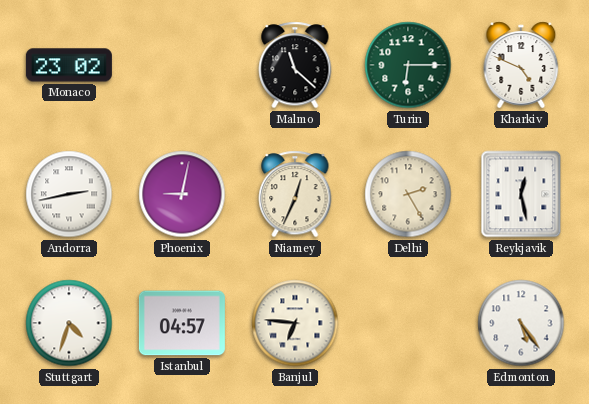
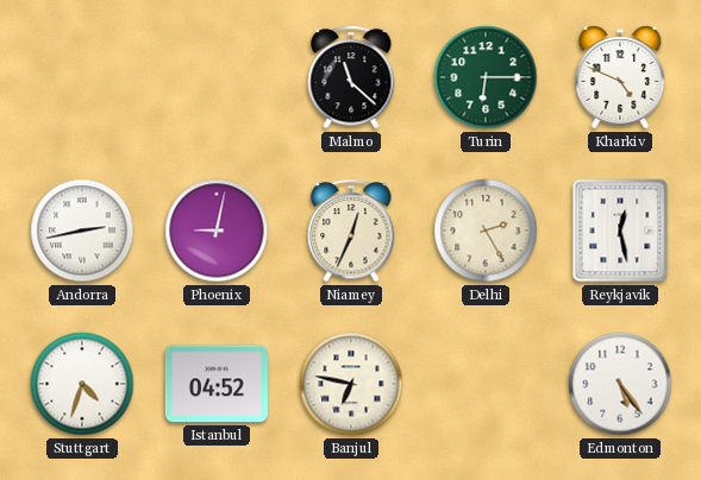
Monaco: 23:02 -> none (69, 65)
Istanbul: 04:57 -> 04:52 (217, 384)
Banjul: 6:46 -> 6:47 (351, 384)
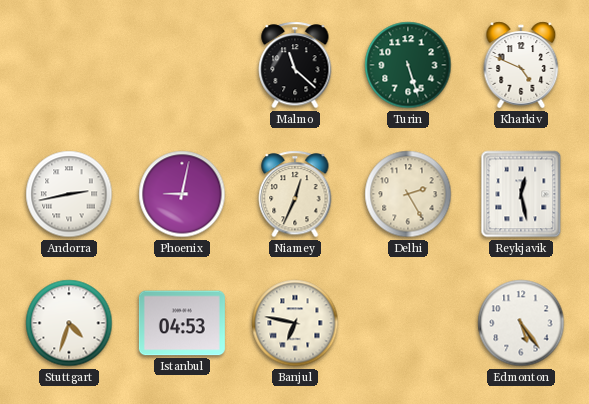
Turin: 6:15 -> 5:27 (408, 65)
Istanbul: 04:52 -> 04:53 (182, 323)
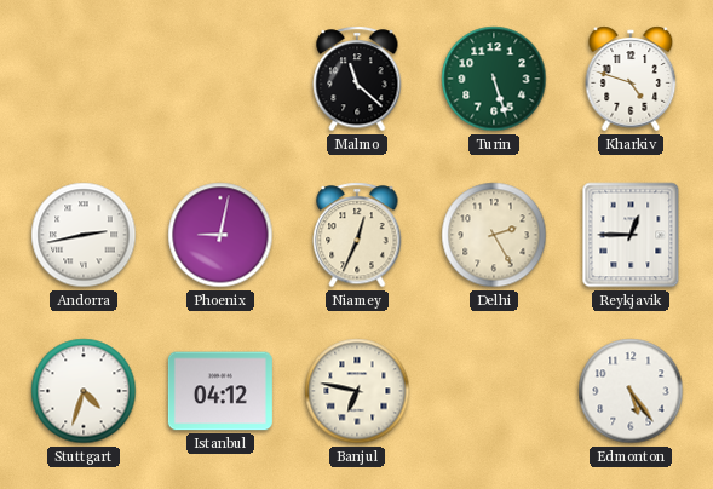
Kharkiv: 4:49 -> 4:48 (631, 79)
Reykjavik: 12:28 -> 12:45 (631, 235)
Istanbul: 04:53 -> 04:12 (220, 391)
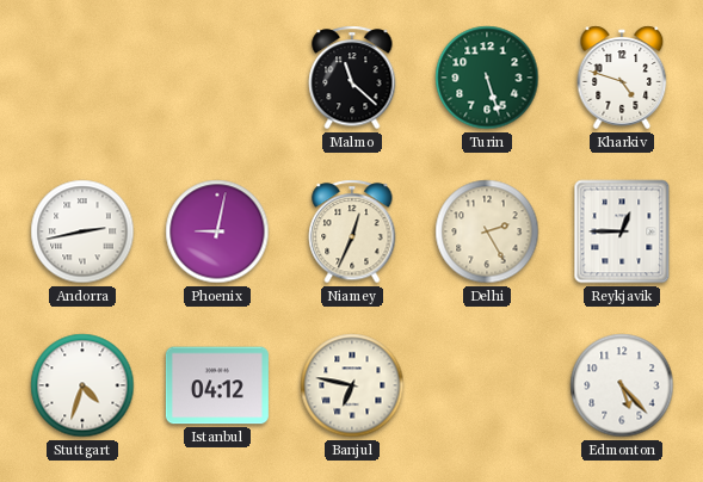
Edmonton: 5:24 -> 5:23 (622, 385)
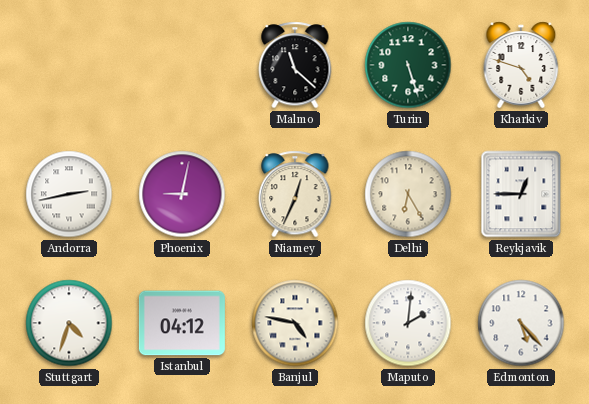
Delhi: 2:25 -> 6:25 (408, 194)
Banjul: 6:47 -> 4:47 (295, 323)
Maputo: none -> 2:01 (408, 323)
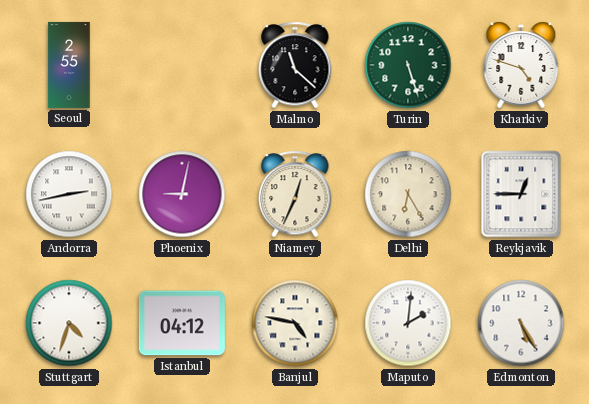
Seoul: none -> 2:55 (69, 65)
Edmonton: 5:23 -> 5:25 (521, 323)
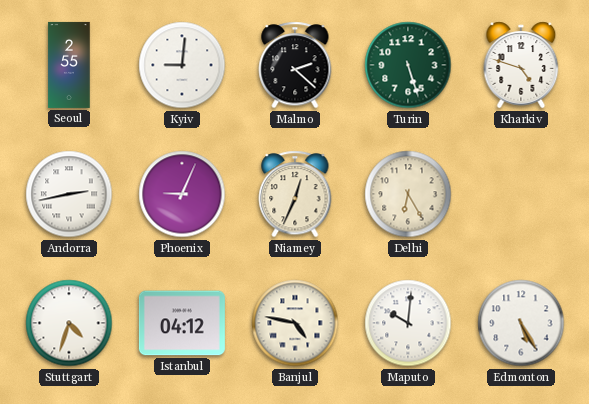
Kyiv: none -> 9:01 (182, 65)
Malmo: 11:22 -> 2:22 (295, 65)
Phoenix: 9:02 -> 9:04 (182, 194)
Reykjavik: 12:45 -> none (521, 194)
Maputo: 2:01 -> 10:01 (408, 323)
